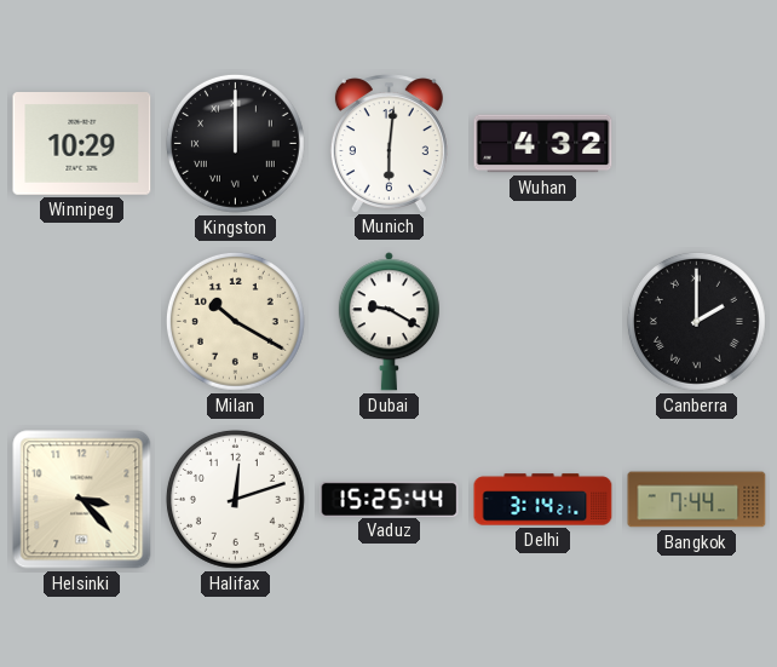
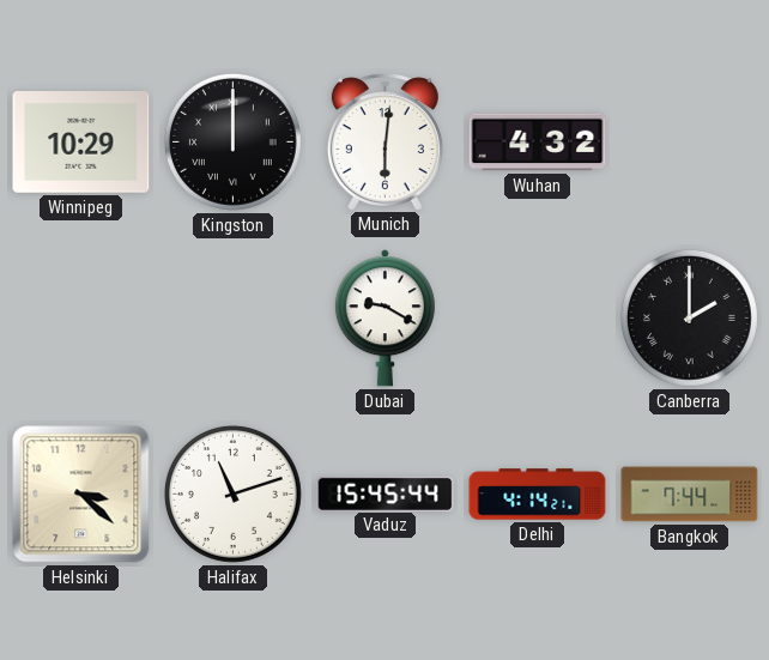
Milan: 10:20 -> none (235, 321)
Helsinki: 3:23 -> 3:22 (81, 495)
Halifax: 12:12 -> 11:12 (232, 494)
Vaduz: 15:25 -> 15:45 (386, 494)
Delhi: 3:14 -> 4:14 (538, 495)
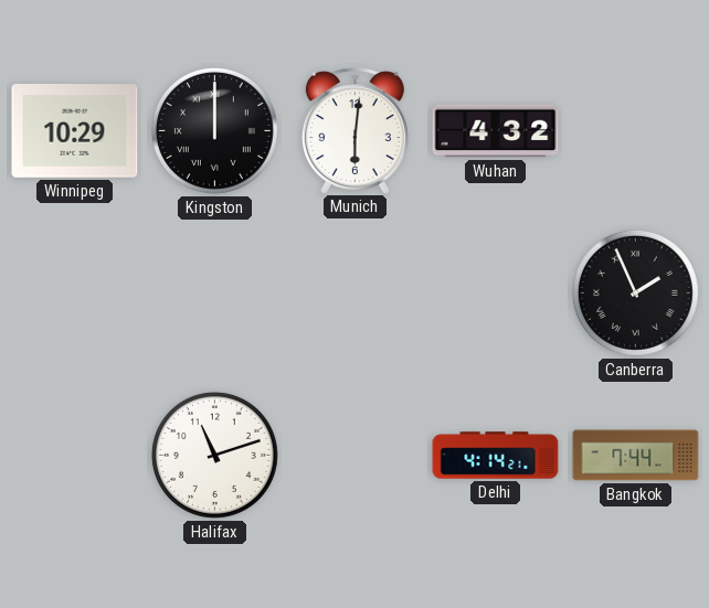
Dubai: 9:20 -> none (384, 319)
Canberra: 2:00 -> 1:56 (635, 292)
Helsinki: 3:22 -> none (81, 495)
Vaduz: 15:45 -> none (386, 494)
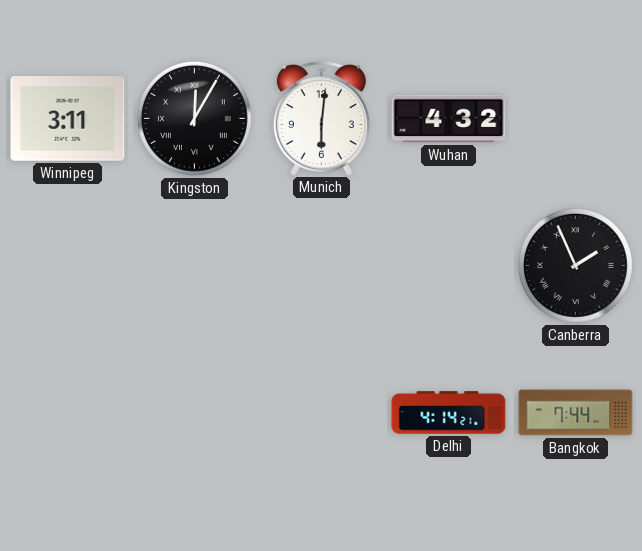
Winnipeg: 10:29 -> 3:11 (68, 119)
Kingston: 12:00 -> 12:05 (194, 118)
Halifax: 11:12 -> none (214, 455)
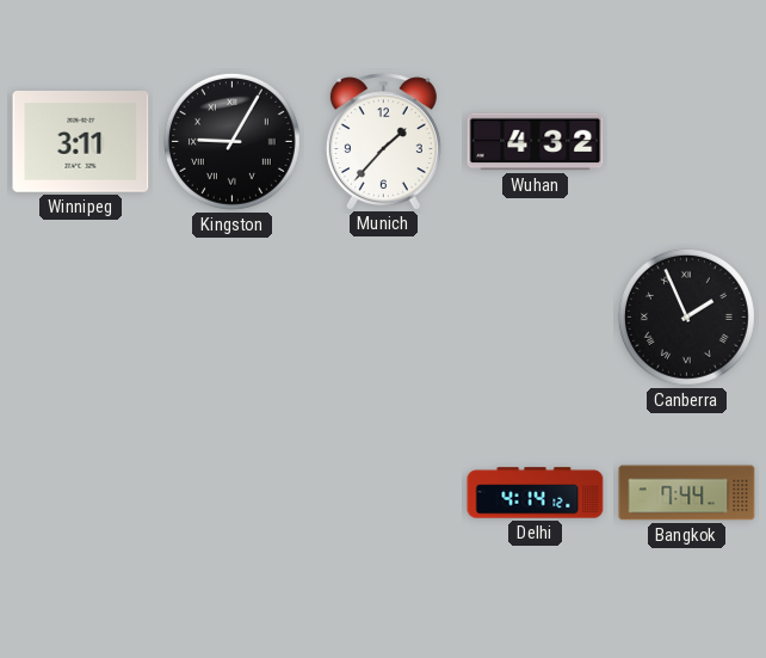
Kingston: 12:05 -> 9:05 (231, 141)
Munich: 6:01 -> 1:37 (383, 141)
Delhi: 4:14:21 -> 4:14:12 (536, 493)
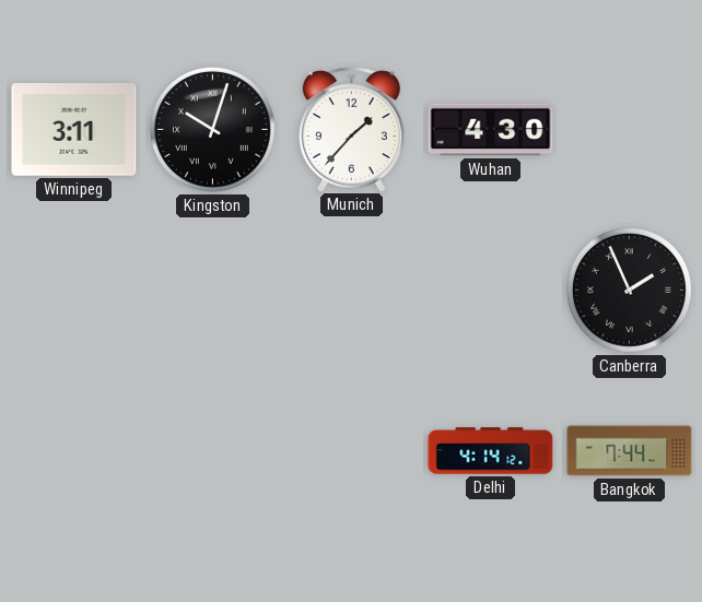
Kingston: 9:05 -> 10:03 (212, 129)
Wuhan: 4:32 -> 4:30 (491, 130)
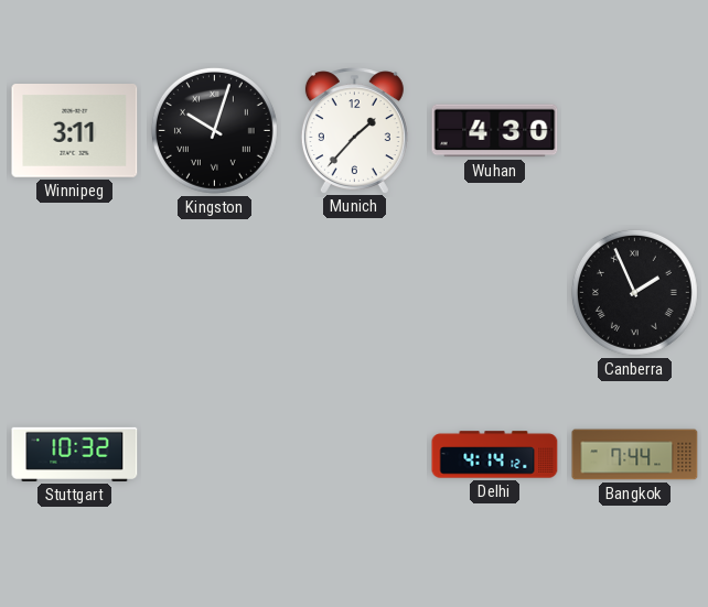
Stuttgart: none -> 10:32 (75, 454)
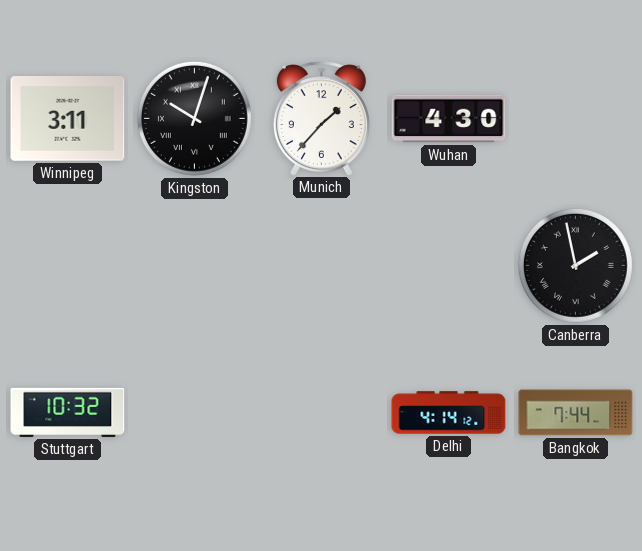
Canberra: 1:56 -> 1:58 (575, 265)
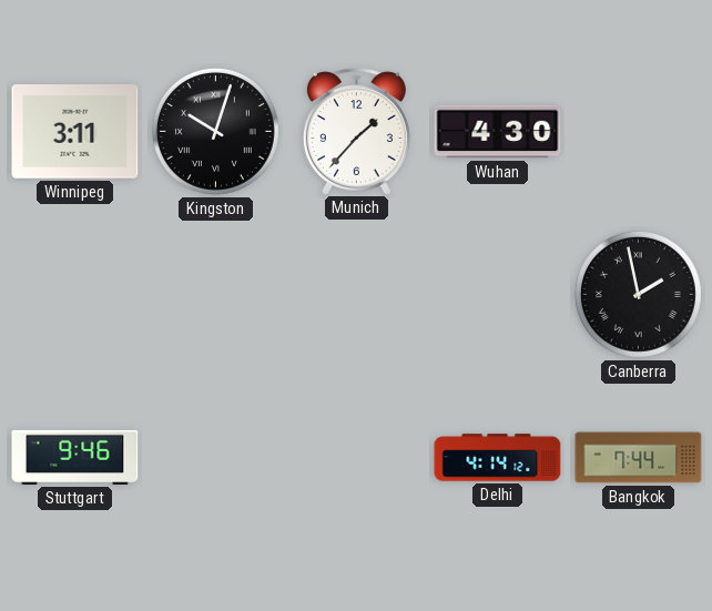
Stuttgart: 10:32 -> 9:46 (75, 457)
